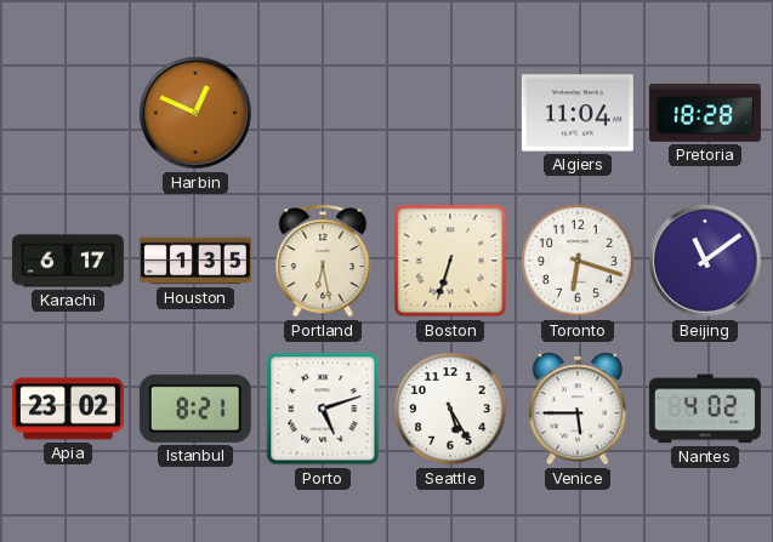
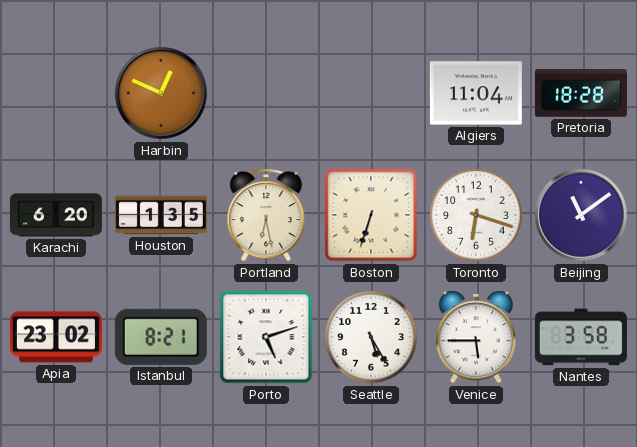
Karachi: 6:17 -> 6:20 (56, 215)
Nantes: 4:02 -> 3:58 (581, 337)
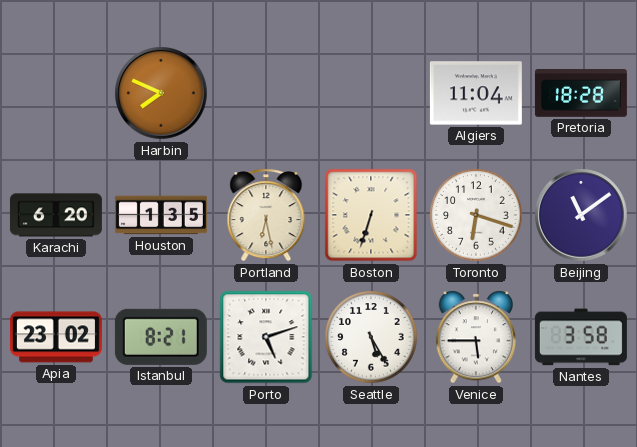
Harbin: 12:49 -> 7:49 (161, 93)
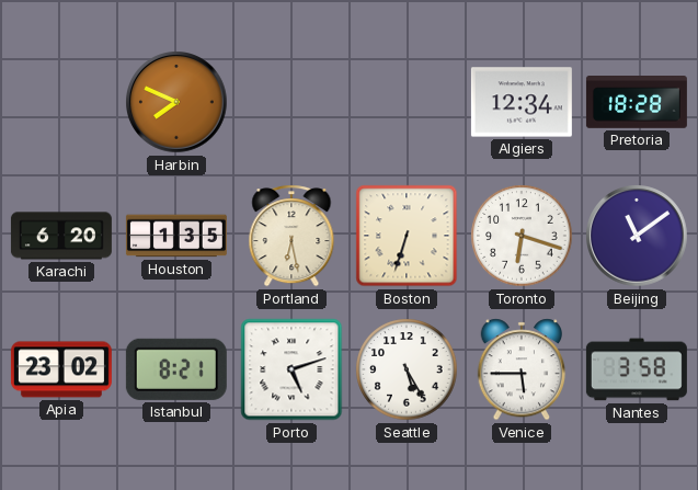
Algiers: 11:04 -> 12:34 (522, 102)
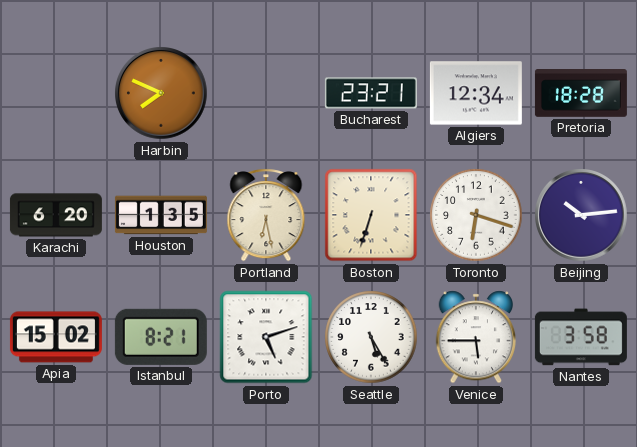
Bucharest: none -> 23:21 (371, 93)
Beijing: 11:09 -> 10:14 (581, 215)
Apia: 23:02 -> 15:02 (56, 337)
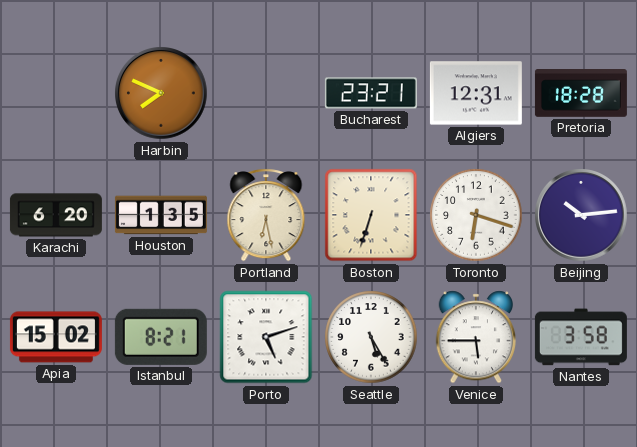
Algiers: 12:34 -> 12:31 (476, 93)
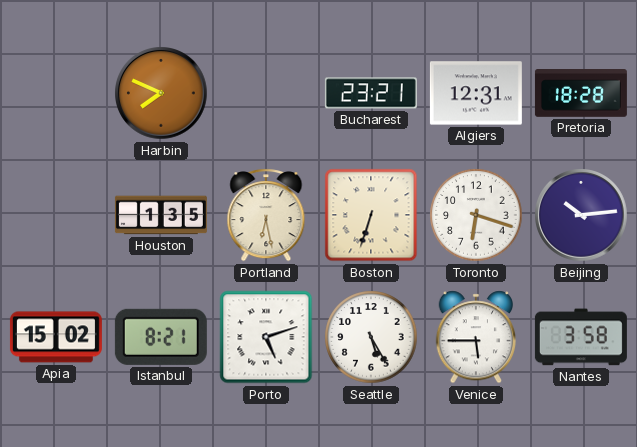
Karachi: 6:20 -> none (56, 215)
